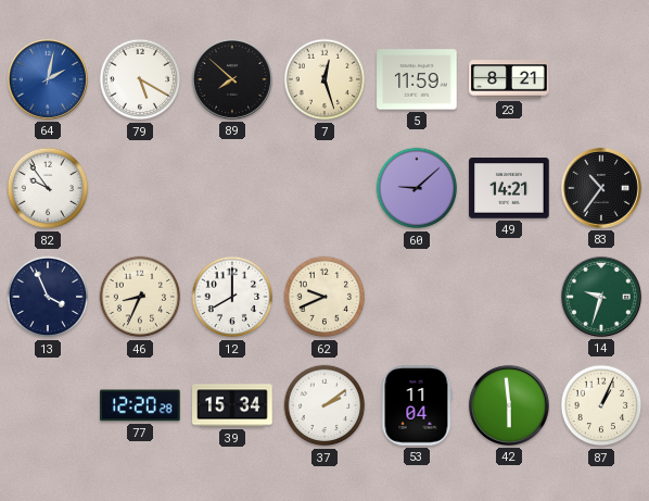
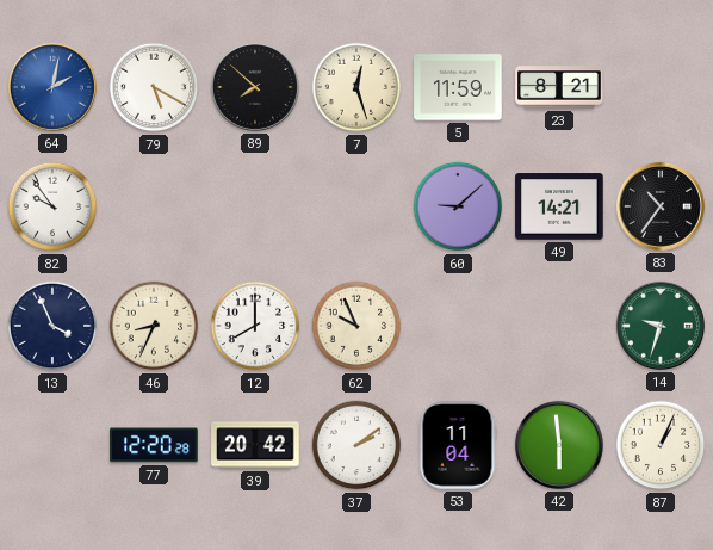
62: 9:41 -> 9:56 (356, 326)
39: 15:34 -> 20:42 (255, 445)
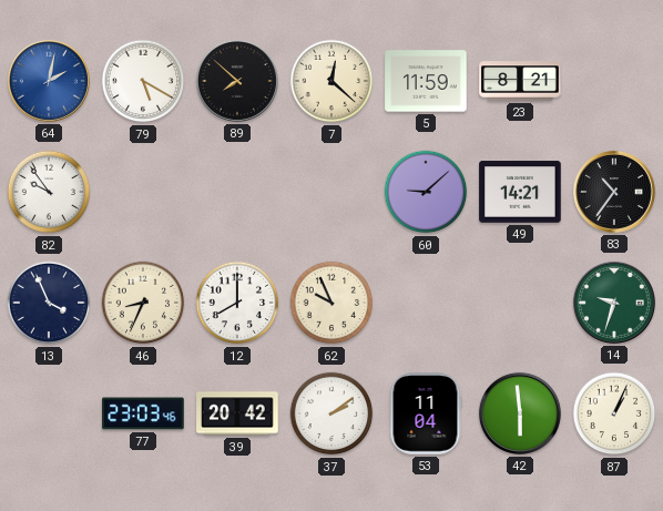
7: 12:27 -> 12:22 (331, 81)
77: 12:20 -> 23:03 (143, 413)
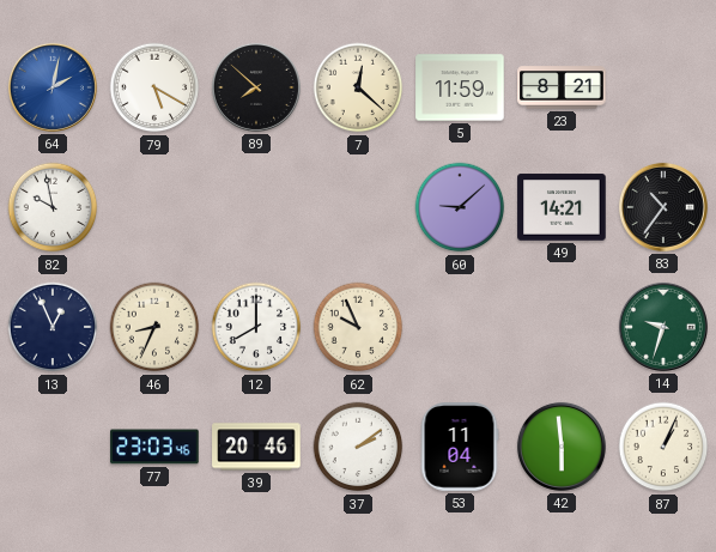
82: 9:54 -> 9:58 (53, 207)
13: 3:56 -> 12:56 (53, 327)
39: 20:42 -> 20:46 (256, 447)
